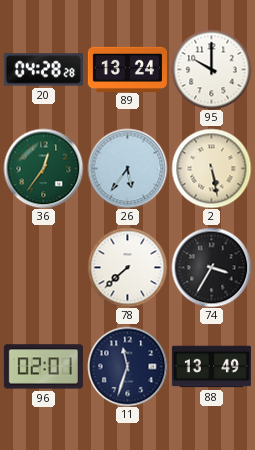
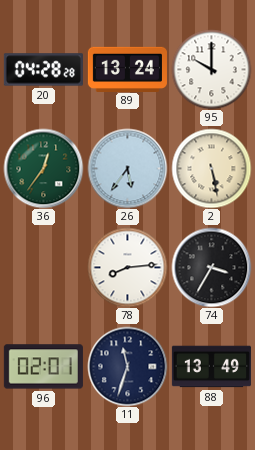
78: 7:38 -> 8:14 (127, 267)
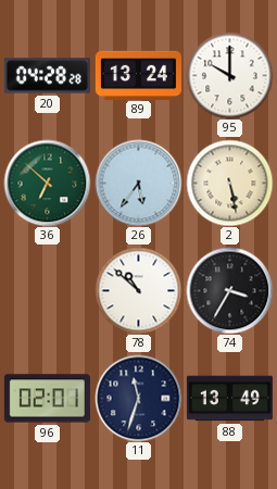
36: 12:36 -> 6:52 (47, 183)
78: 8:14 -> 10:52 (138, 290)
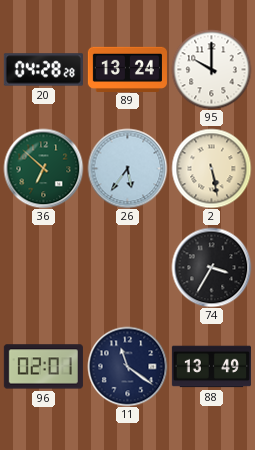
78: 10:52 -> none (138, 290)
11: 11:33 -> 11:21 (127, 366)
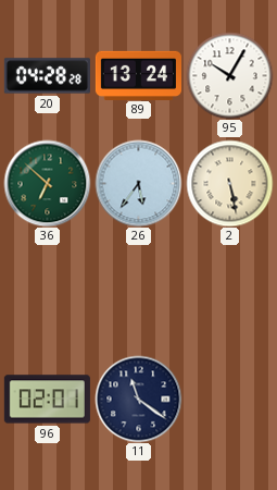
95: 10:00 -> 10:05 (229, 75)
74: 3:35 -> none (211, 267)
88: 13:49 -> none (211, 367)
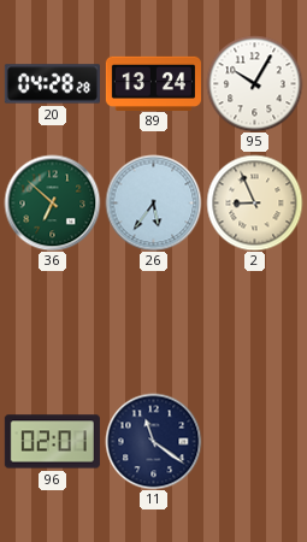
2: 5:28 -> 8:56 (254, 202)
